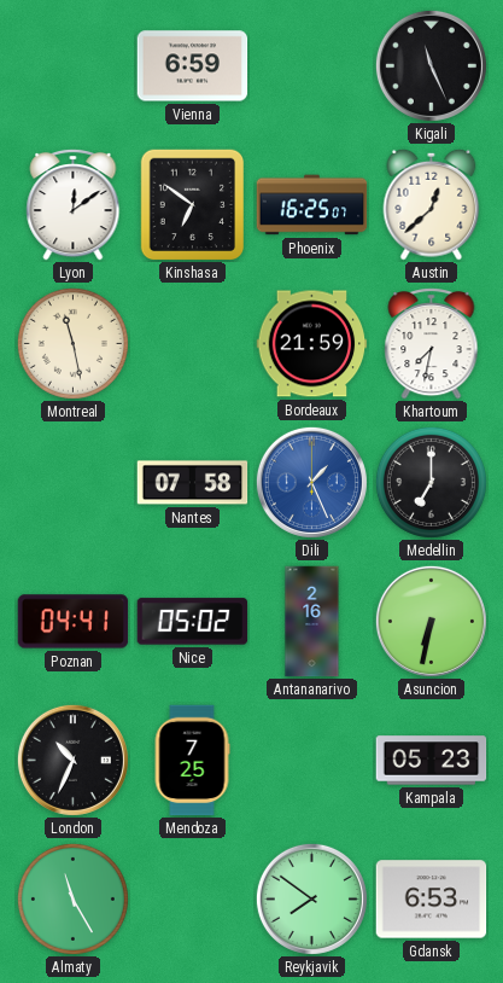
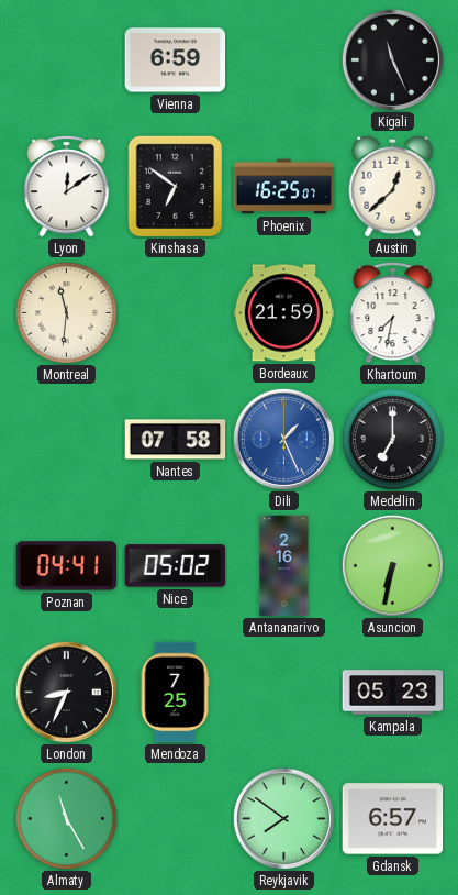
Montreal: 11:28 -> 11:31 (66, 312)
London: 10:34 -> 8:34 (66, 692)
Gdansk: 6:53 -> 6:57 (393, 819)
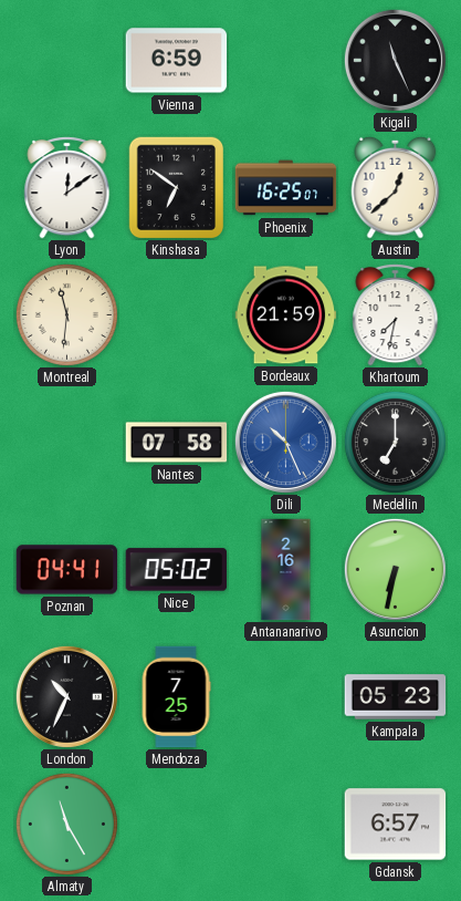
Dili: 1:26 -> 10:26 (285, 442)
London: 8:34 -> 10:34 (66, 696)
Reykjavik: 7:51 -> none (283, 818)
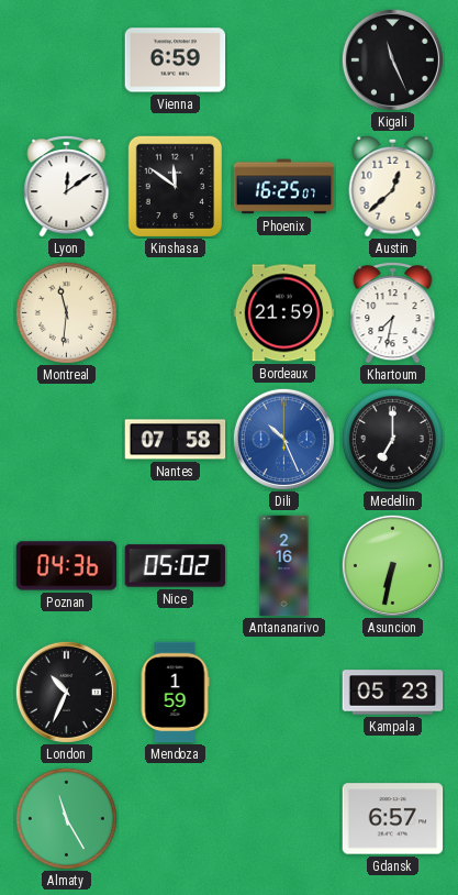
Kinshasa: 6:51 -> 11:51 (176, 186)
Poznan: 04:41 -> 04:36 (67, 566)
Mendoza: 7:25 -> 1:59 (175, 693)
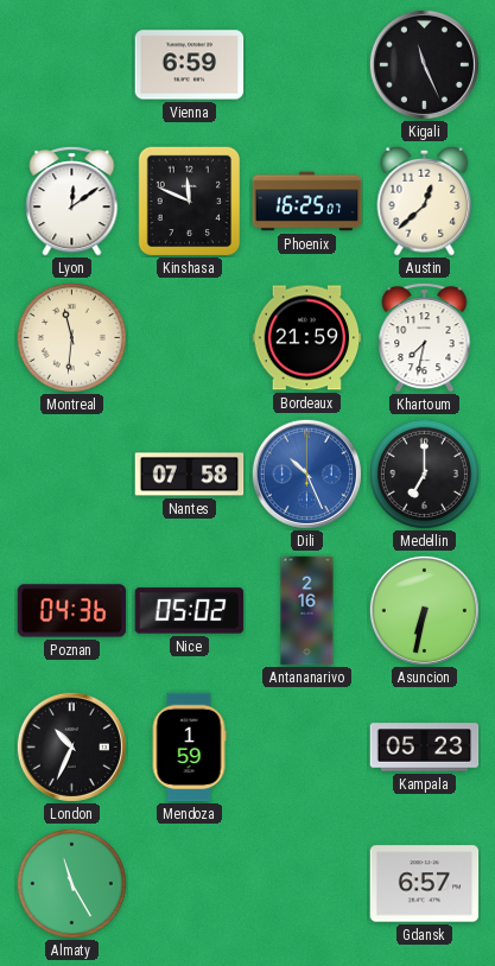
Kinshasa: 11:51 -> 11:49 (190, 201)
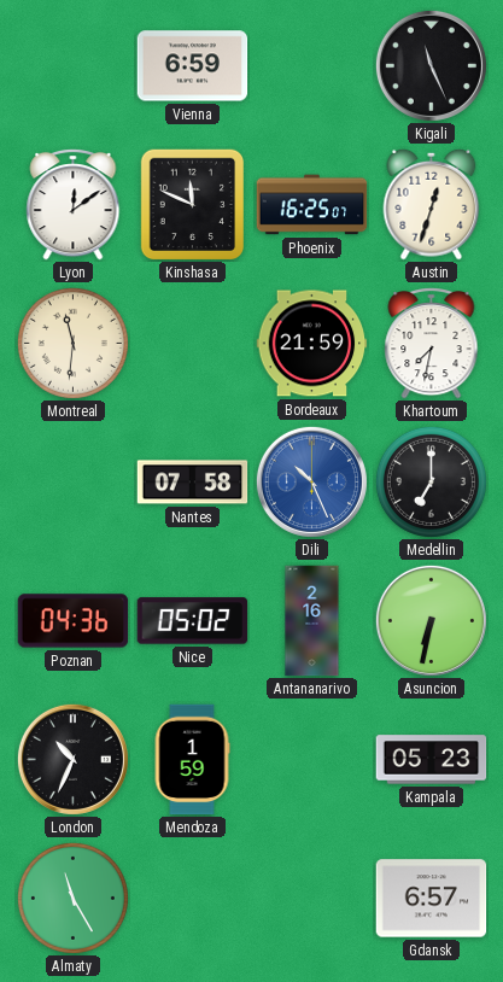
Austin: 12:38 -> 12:33 (432, 204)
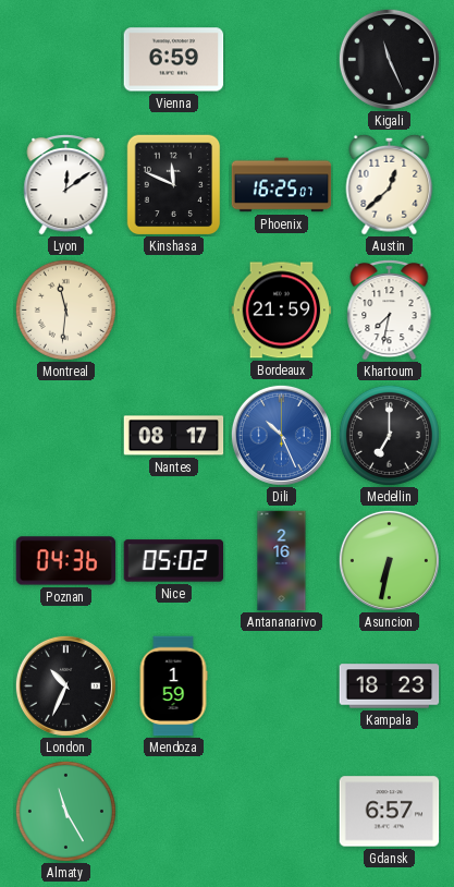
Austin: 12:33 -> 12:38 (390, 184)
Nantes: 07:58 -> 08:17 (174, 436)
Kampala: 05:23 -> 18:23 (390, 686)
